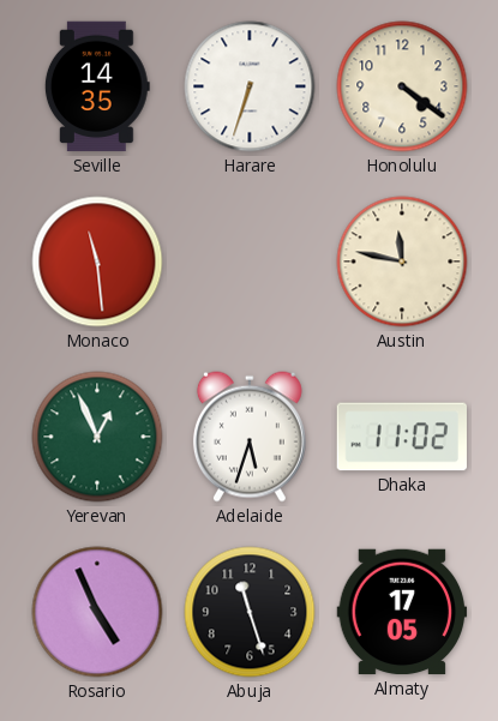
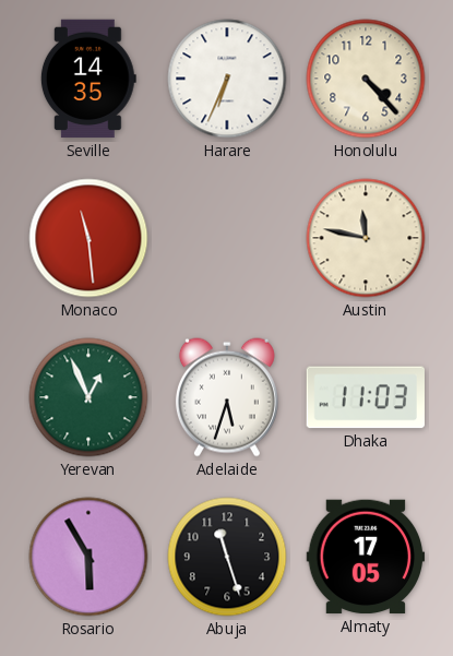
Harare: 6:33 -> 6:34 (227, 79)
Honolulu: 4:21 -> 4:23 (366, 79)
Dhaka: 11:02 -> 11:03 (365, 397)
Rosario: 4:56 -> 5:55 (88, 557)
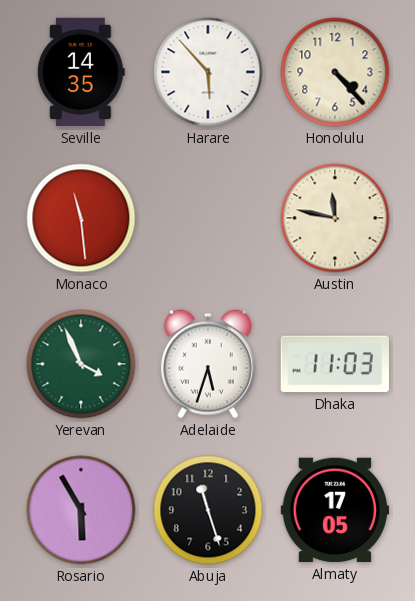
Harare: 6:34 -> 5:53 (208, 72)
Yerevan: 12:56 -> 3:56 (81, 364)
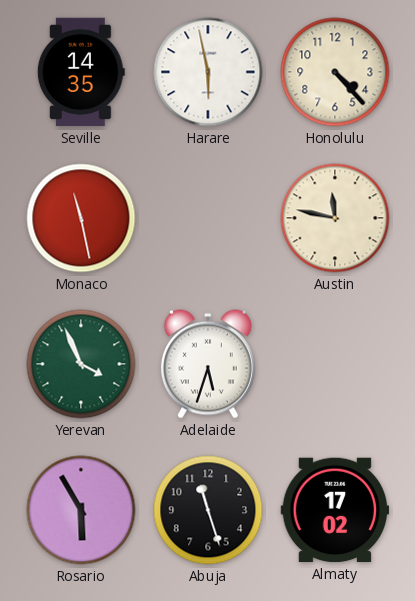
Harare: 5:53 -> 5:58 (208, 72)
Monaco: 11:29 -> 11:28 (81, 218)
Dhaka: 11:03 -> none (334, 364)
Almaty: 17:05 -> 17:02 (335, 510)
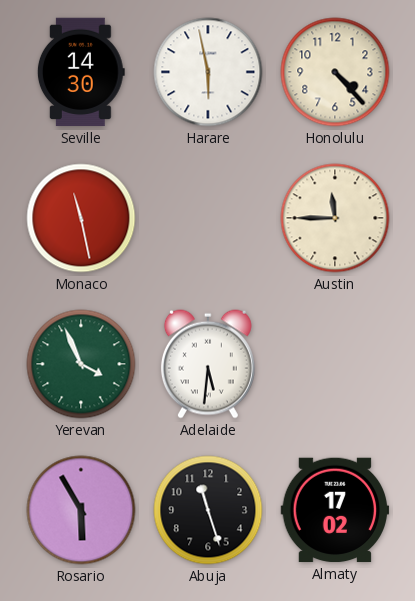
Seville: 14:35 -> 14:30 (81, 72)
Austin: 11:47 -> 11:45 (335, 218)
Adelaide: 5:33 -> 5:31 (208, 364)
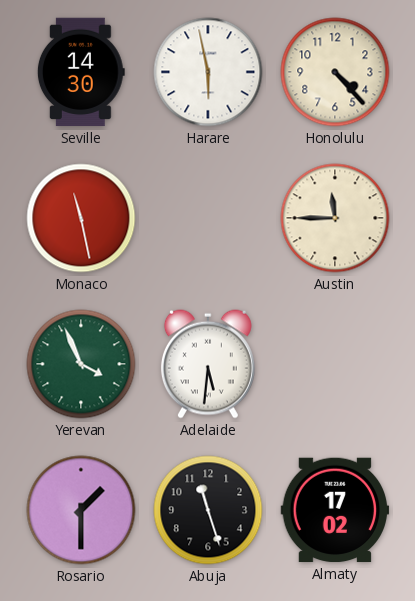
Rosario: 5:55 -> 1:30 (81, 510)
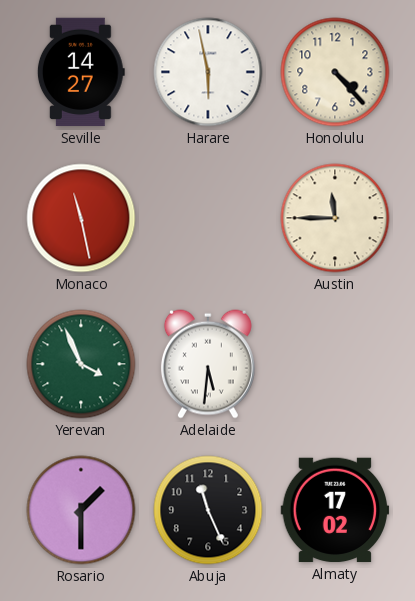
Seville: 14:30 -> 14:27 (81, 72)
Abuja: 11:27 -> 11:26 (208, 510)
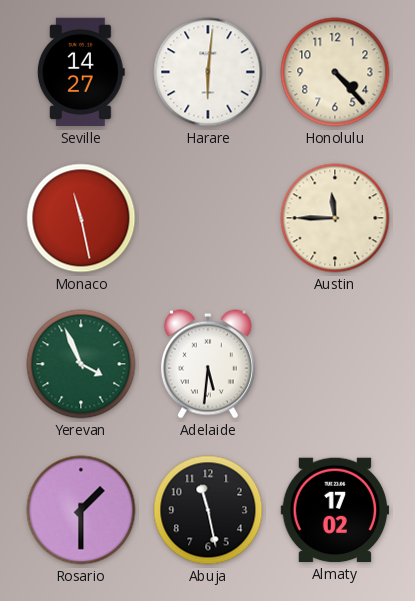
Harare: 5:58 -> 6:01 (208, 72)
Abuja: 11:26 -> 11:28 (208, 510)
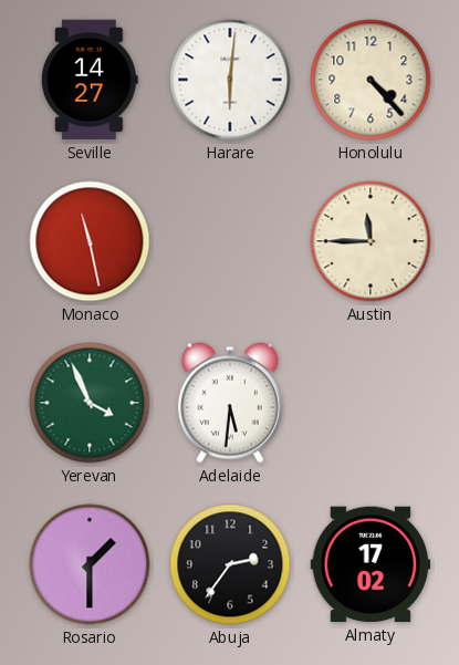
Abuja: 11:28 -> 2:36 (230, 564)
